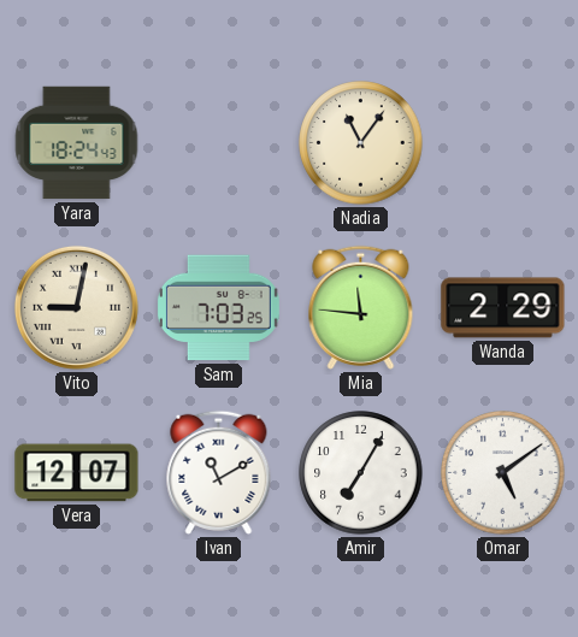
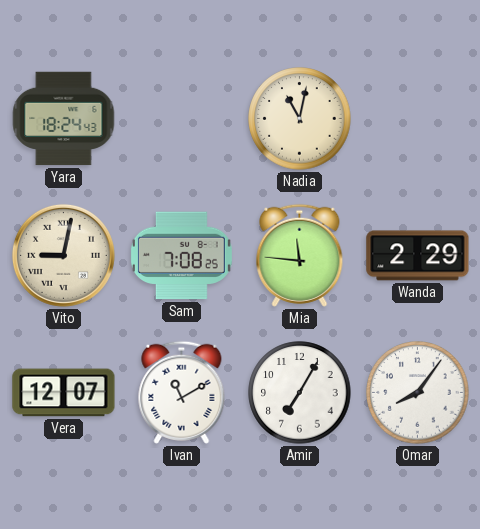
Nadia: 11:06 -> 11:02 (300, 119)
Sam: 7:03 -> 7:08 (181, 256)
Omar: 5:09 -> 8:06 (418, 393)
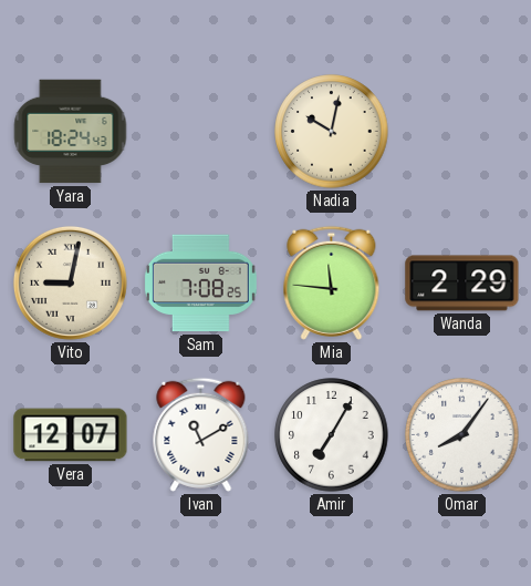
Nadia: 11:02 -> 10:02 (332, 132)
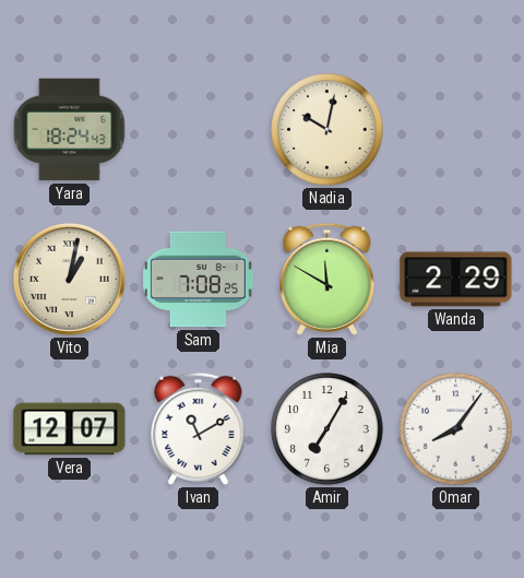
Vito: 9:02 -> 1:02 (69, 279)
Mia: 11:46 -> 11:50 (327, 279)
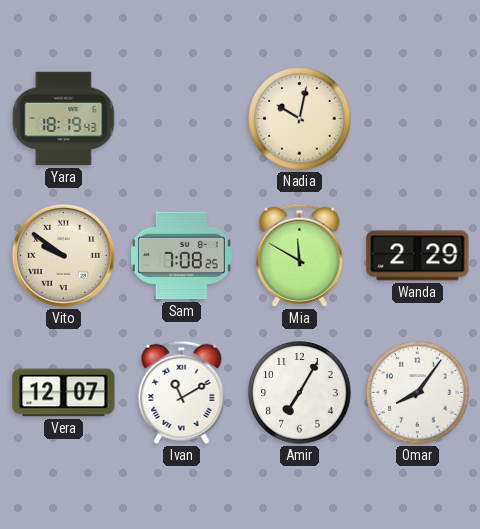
Yara: 18:24 -> 18:19 (64, 119)
Vito: 1:02 -> 9:51 (63, 255)
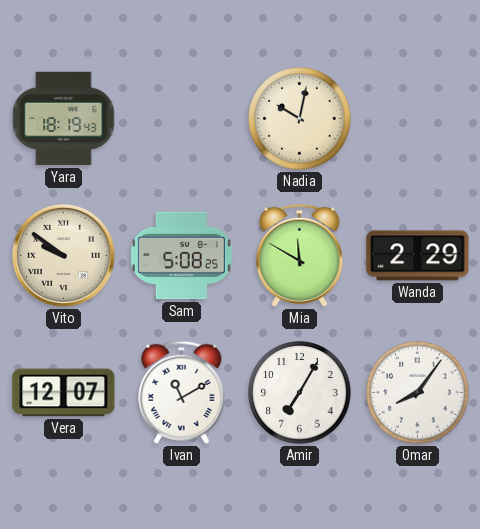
Sam: 7:08 -> 5:08 (181, 256)
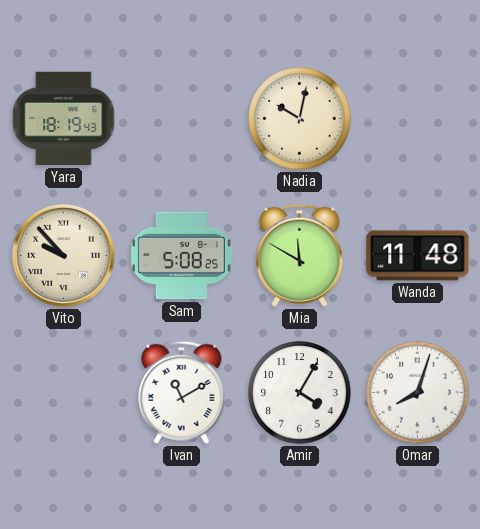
Vito: 9:51 -> 9:53 (63, 255)
Wanda: 2:29 -> 11:48 (418, 256)
Vera: 12:07 -> none (64, 393)
Amir: 7:05 -> 4:05 (300, 393)
Omar: 8:06 -> 8:03 (418, 393)
